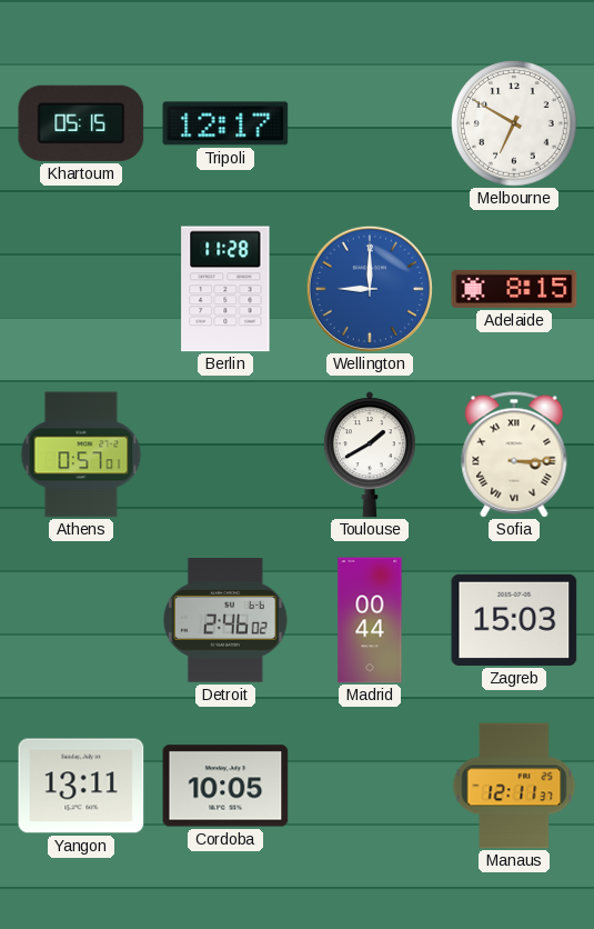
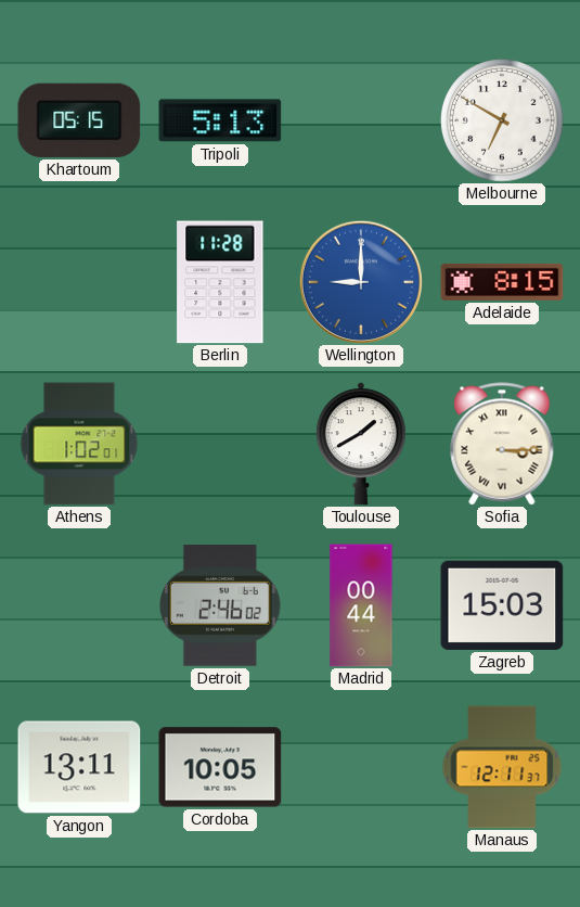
Tripoli: 12:17 -> 5:13 (220, 120)
Athens: 0:57 -> 1:02 (79, 444)
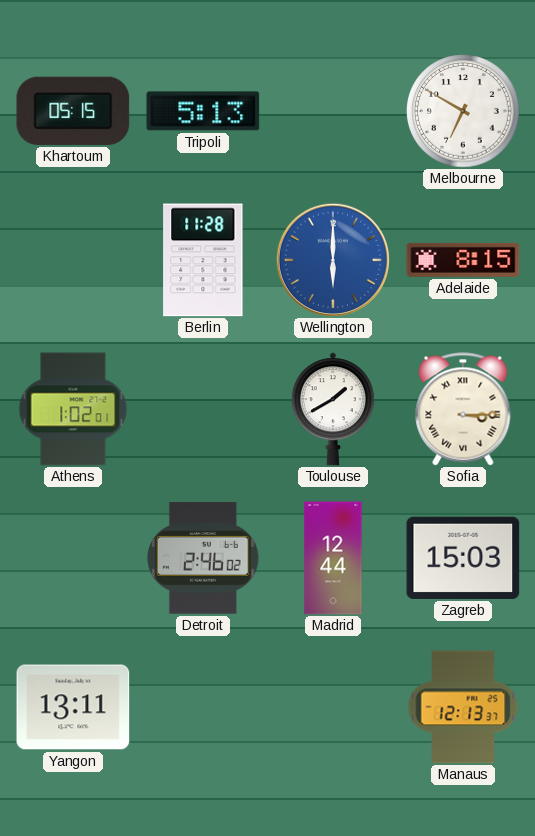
Wellington: 9:00 -> 6:00 (333, 260)
Madrid: 00:44 -> 12:44 (333, 558)
Cordoba: 10:05 -> none (220, 767)
Manaus: 12:11 -> 12:13 (463, 707)
